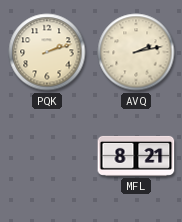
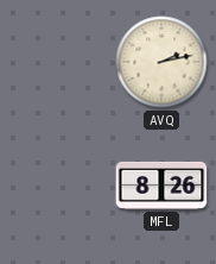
PQK: 2:12 -> none (47, 52)
MFL: 8:21 -> 8:26 (161, 186)
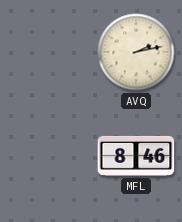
MFL: 8:26 -> 8:46 (136, 156)
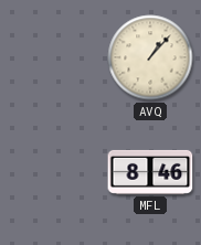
AVQ: 2:13 -> 1:07 (150, 57)
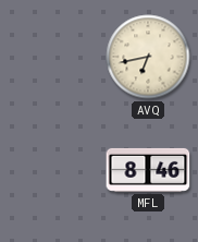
AVQ: 1:07 -> 6:43 (148, 57)
